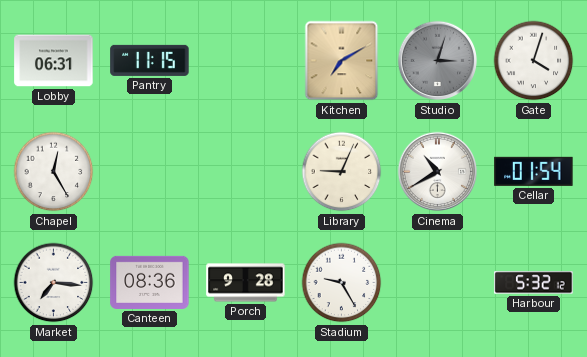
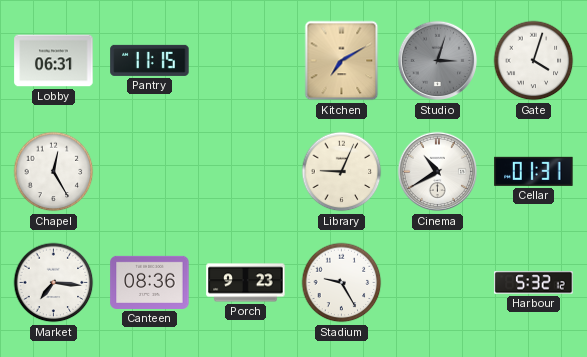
Cellar: 01:54 -> 01:31 (534, 171)
Porch: 9:28 -> 9:23 (246, 283)
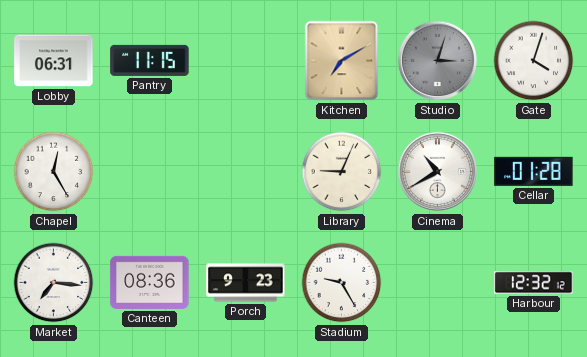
Cellar: 01:31 -> 01:28 (534, 171)
Harbour: 5:32 -> 12:32 (534, 283)
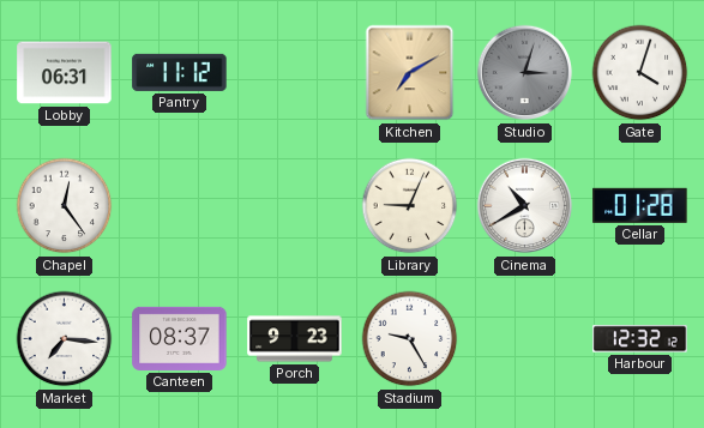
Pantry: 11:15 -> 11:12 (180, 72)
Chapel: 12:25 -> 12:24 (65, 206)
Canteen: 08:36 -> 08:37 (180, 338)
